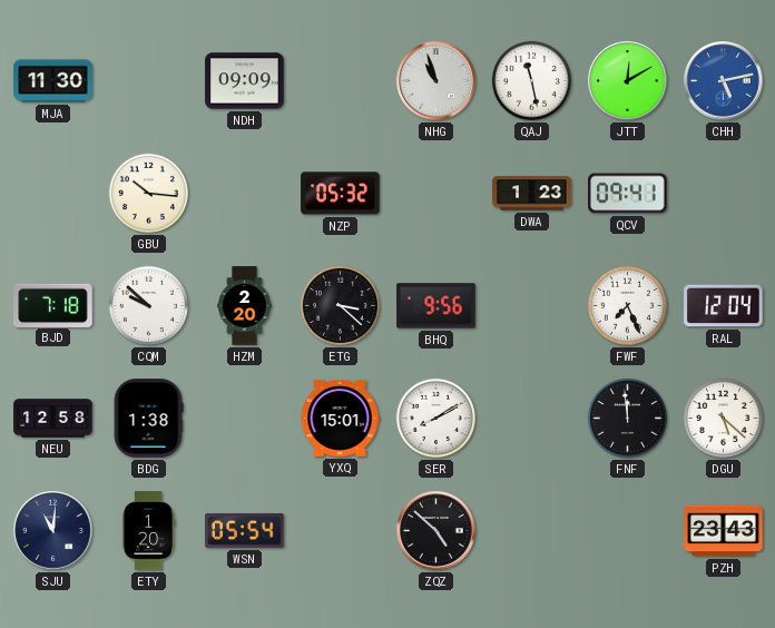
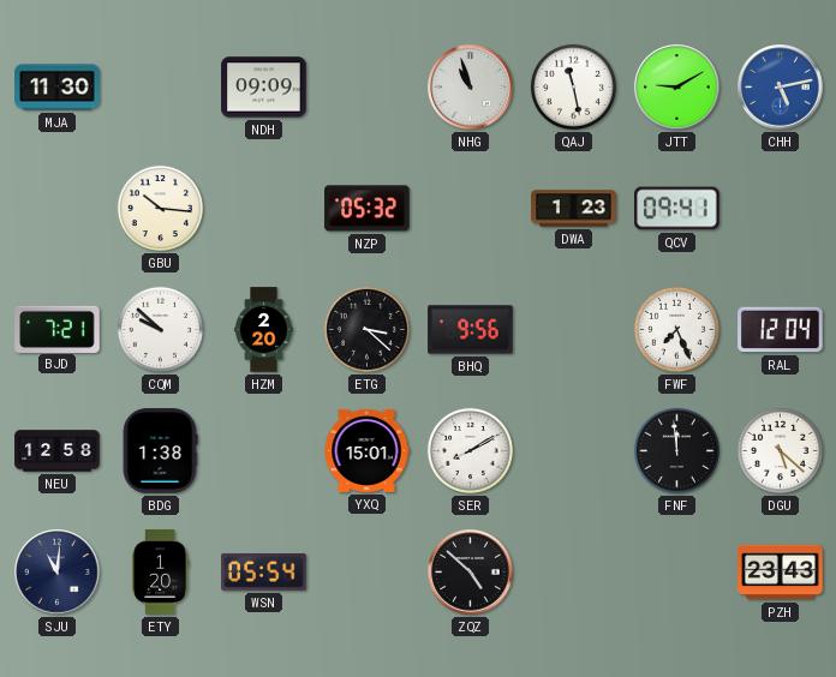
JTT: 12:10 -> 9:10 (677, 88)
BJD: 7:18 -> 7:21 (58, 329)
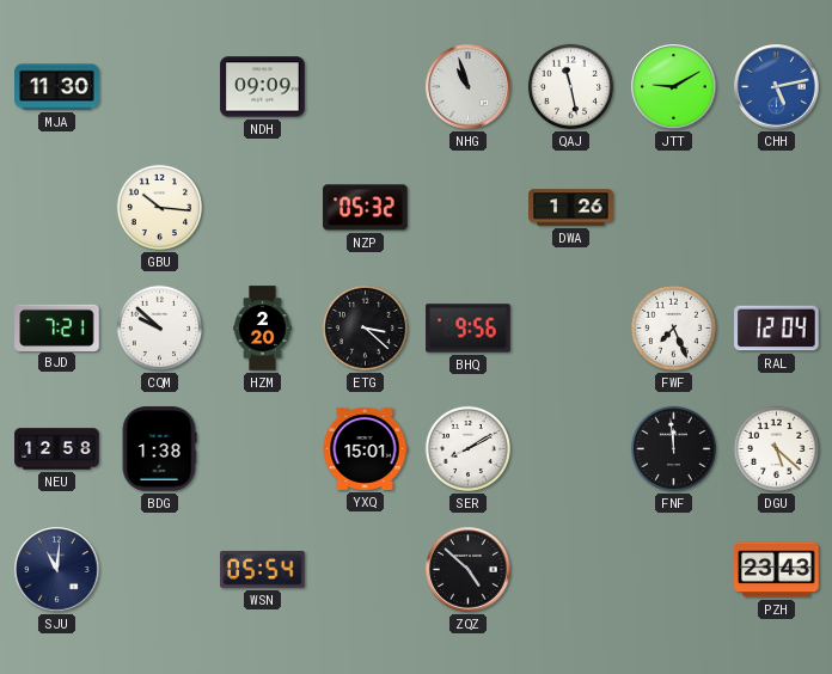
DWA: 1:23 -> 1:26 (571, 208)
QCV: 09:41 -> none (677, 209)
ETY: 1:20 -> none (160, 573)
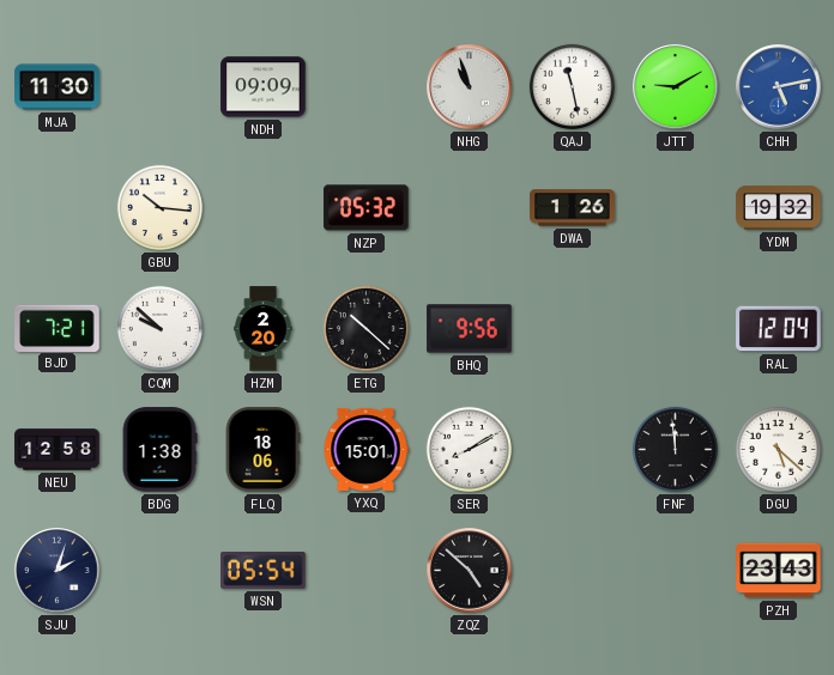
YDM: none -> 19:32 (779, 208)
ETG: 3:22 -> 10:22 (365, 328)
FWF: 7:26 -> none (673, 327)
FLQ: none -> 18:06 (262, 450)
SJU: 11:01 -> 2:03 (58, 571)
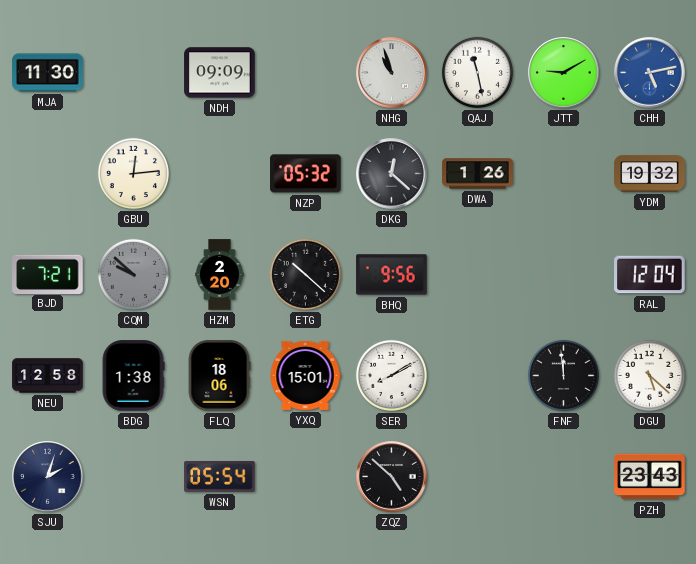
GBU: 10:16 -> 12:14 (133, 173)
DKG: none -> 12:22 (392, 174)
CQM dial: white -> grey (133, 274)
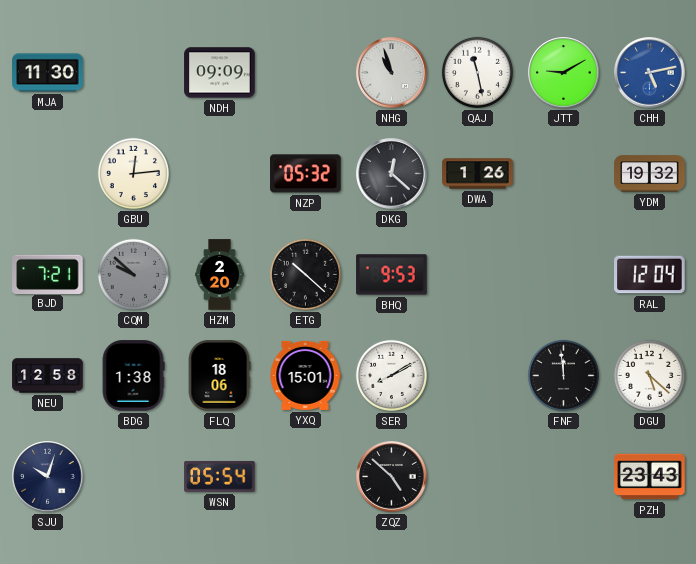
BHQ: 9:56 -> 9:53 (392, 275)
SJU: 2:03 -> 10:03 (48, 477)
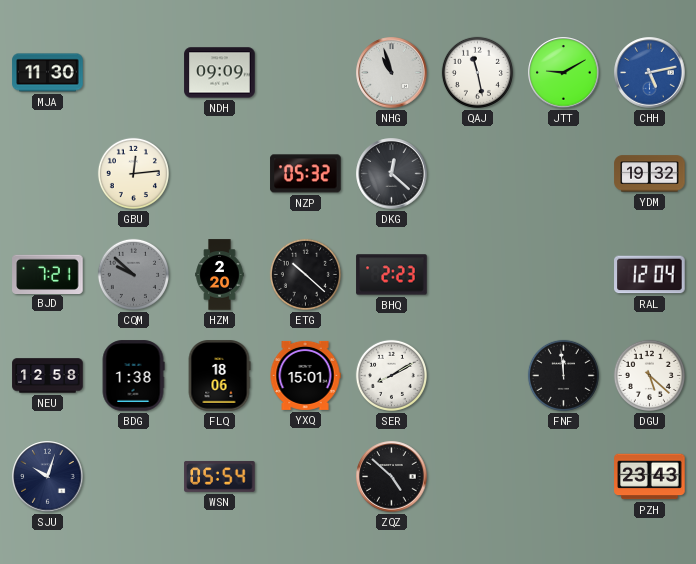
DWA: 1:26 -> none (478, 174)
BHQ: 9:53 -> 2:23 (392, 275)
